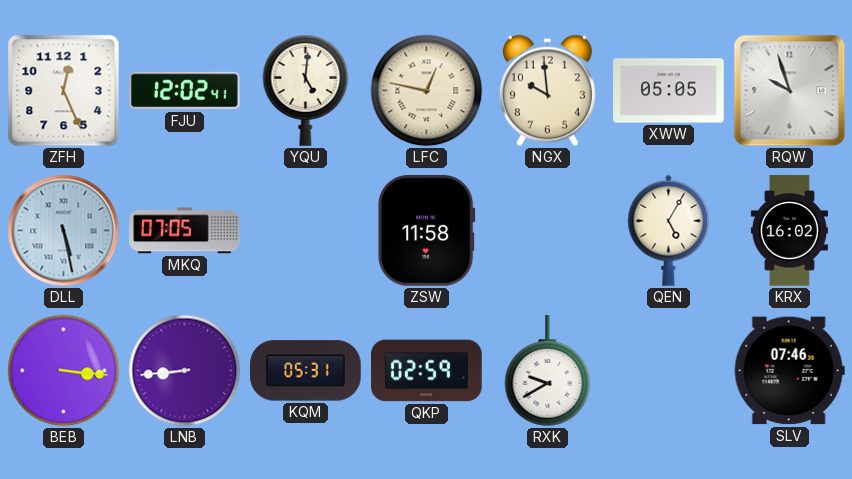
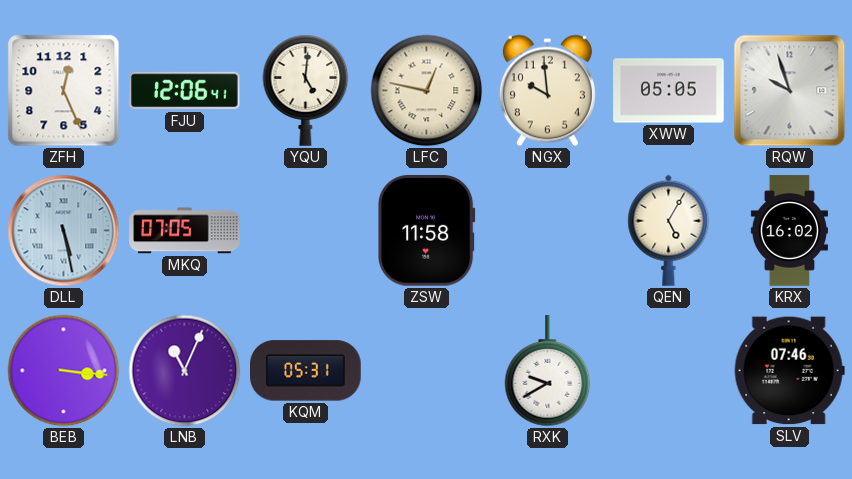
FJU: 12:02 -> 12:06 (185, 91)
LNB: 8:44 -> 11:04 (185, 371)
QKP: 02:59 -> none (427, 371)
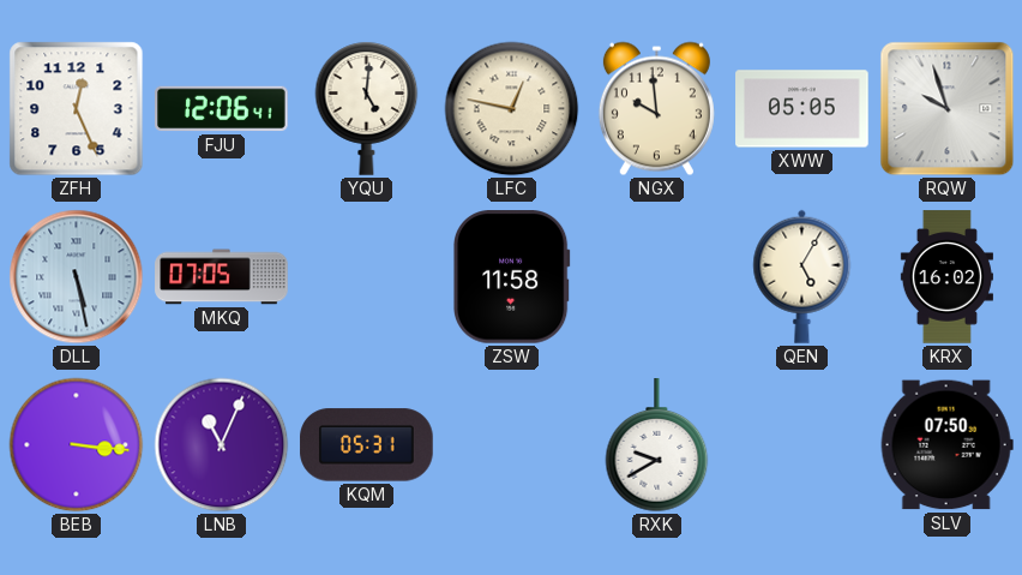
SLV: 07:46 -> 07:50 (946, 445)
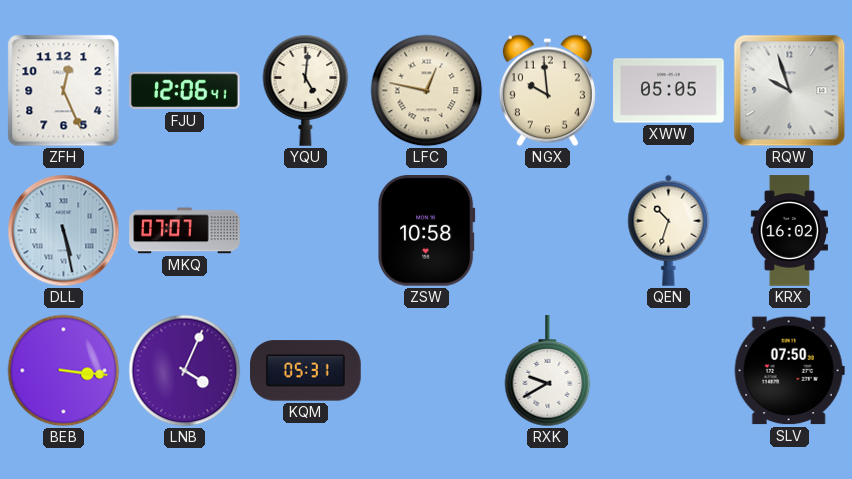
MKQ: 07:05 -> 07:07 (185, 231)
ZSW: 11:58 -> 10:58 (426, 231)
QEN: 5:05 -> 10:33 (669, 230)
LNB: 11:04 -> 4:04 (185, 371)
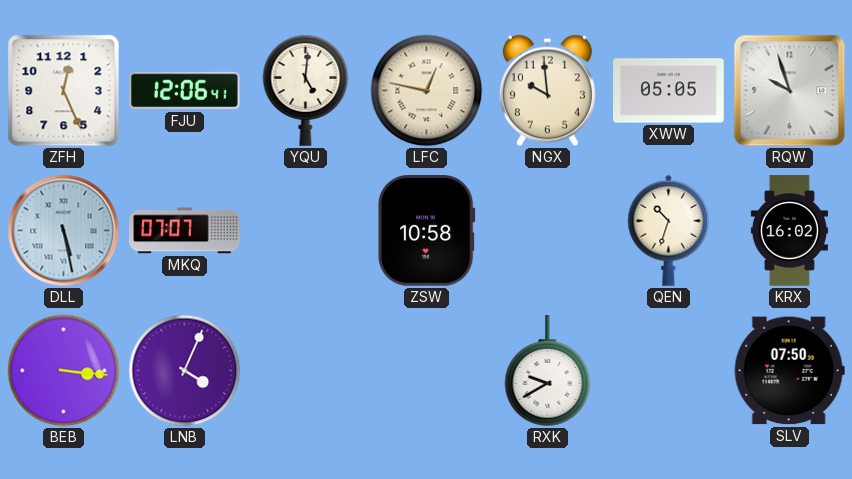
KQM: 05:31 -> none (306, 371)
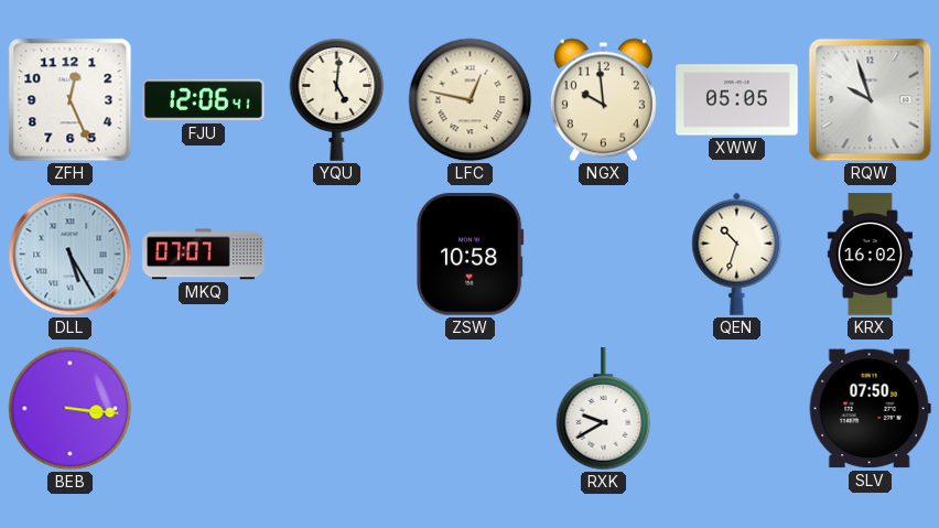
DLL: 5:28 -> 5:25 (71, 255)
LNB: 4:04 -> none (185, 371)
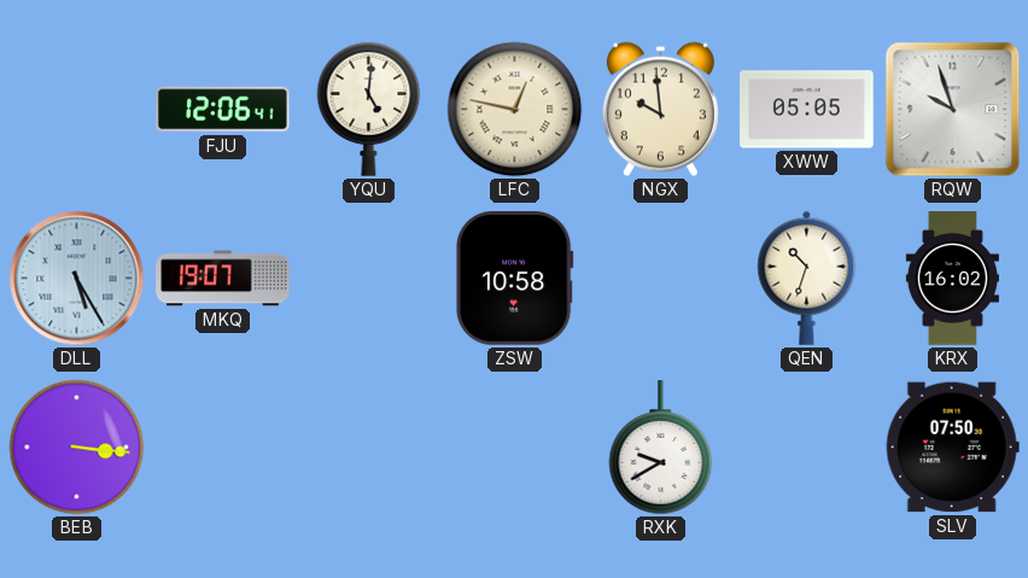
ZFH: 12:26 -> none (71, 100)
MKQ: 07:07 -> 19:07 (223, 279)
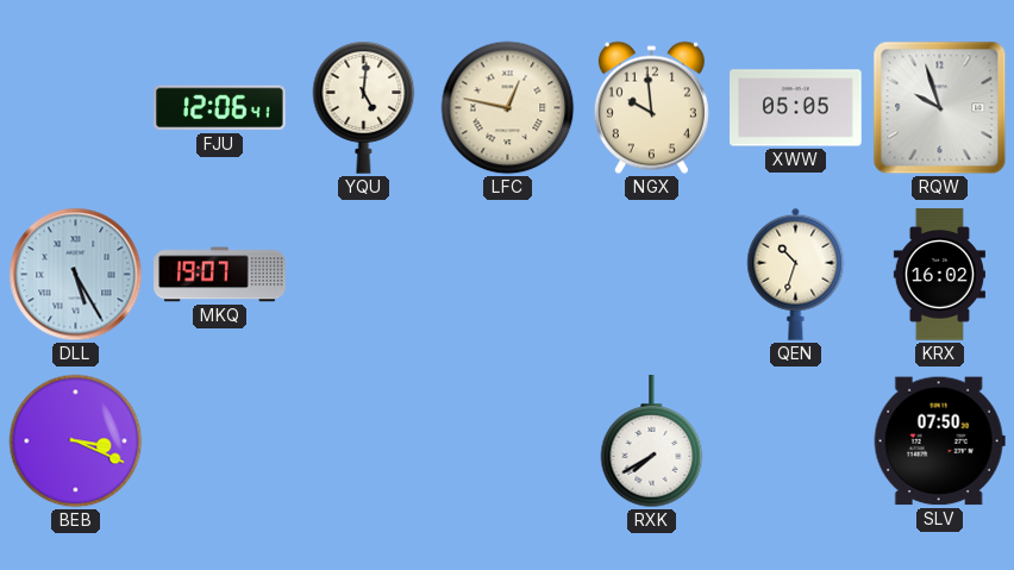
ZSW: 10:58 -> none (514, 279)
BEB: 3:16 -> 3:19 (76, 441)
RXK: 9:40 -> 7:40 (652, 441)
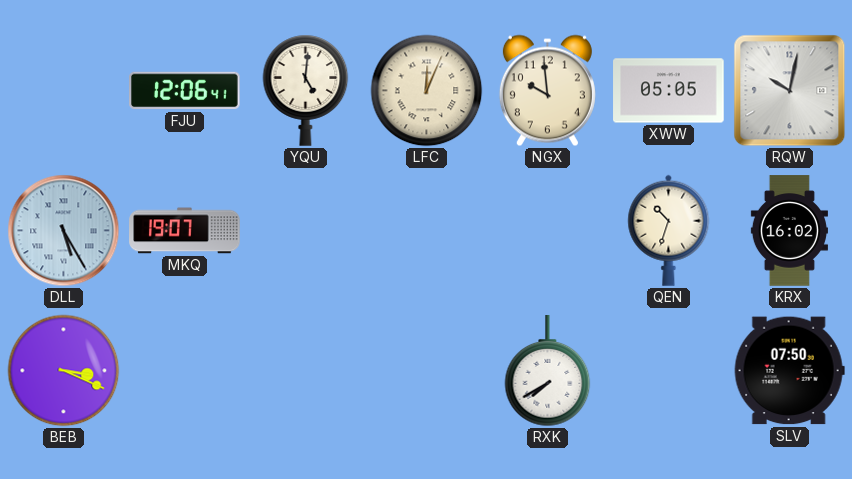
LFC: 12:47 -> 12:04 (427, 91)
RQW: 9:57 -> 10:02 (790, 91)
